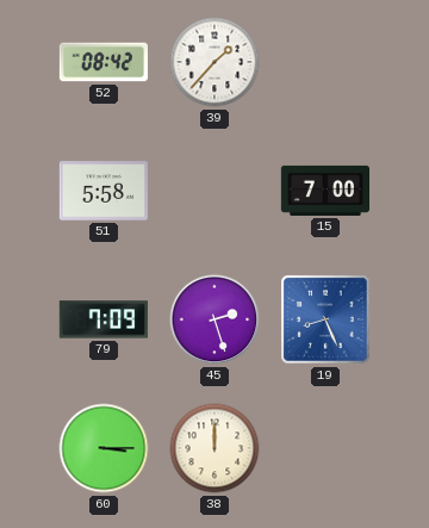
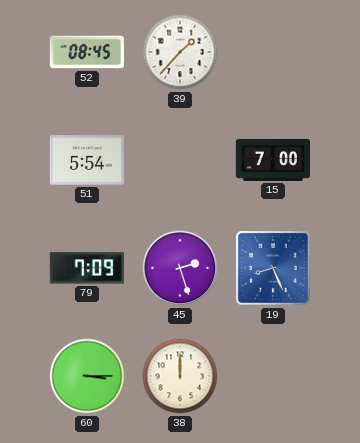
52: 08:42 -> 08:45 (86, 52)
51: 5:58 -> 5:54 (86, 160)
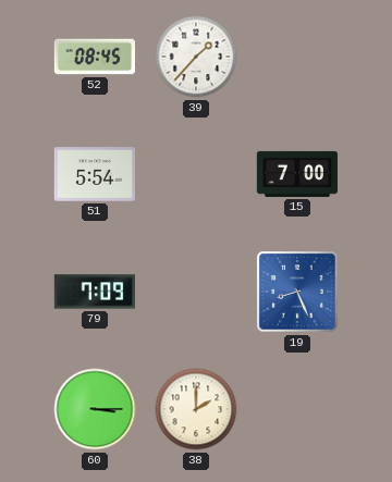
45: 2:27 -> none (180, 268)
38: 12:00 -> 2:00 (196, 409)
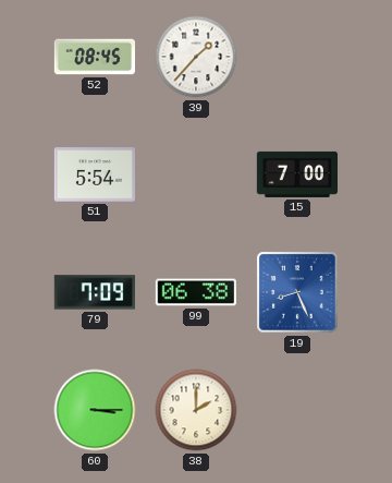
99: none -> 06:38 (195, 292)
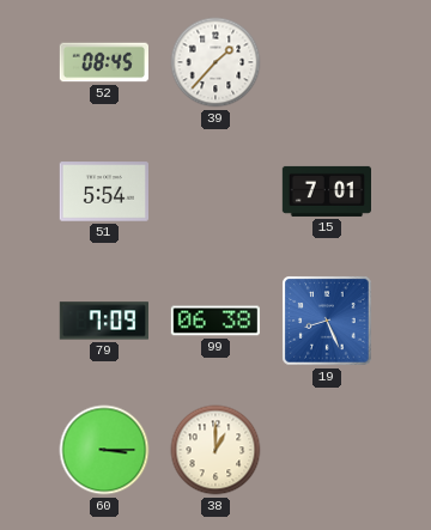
15: 7:00 -> 7:01 (326, 191)
38: 2:00 -> 1:00 (215, 450)
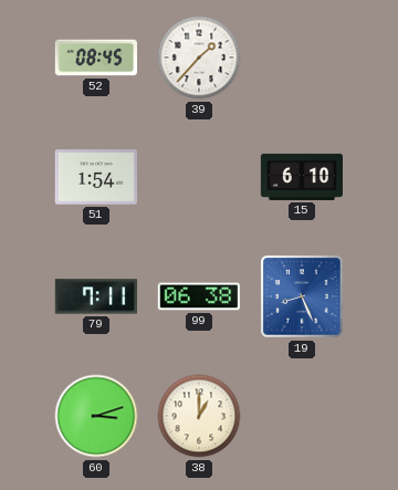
51: 5:54 -> 1:54 (95, 177)
15: 7:01 -> 6:10 (301, 177)
79: 7:09 -> 7:11 (95, 296)
60: 3:15 -> 3:12 (96, 416)
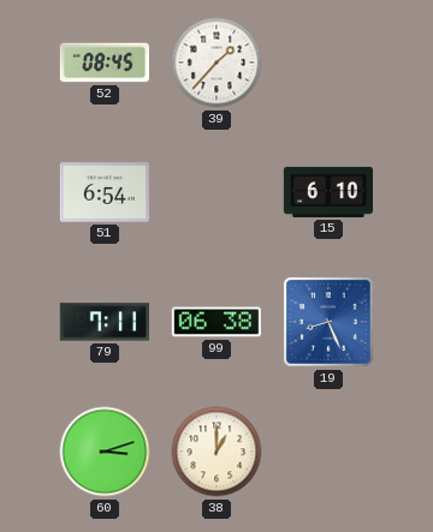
51: 1:54 -> 6:54 (103, 192)
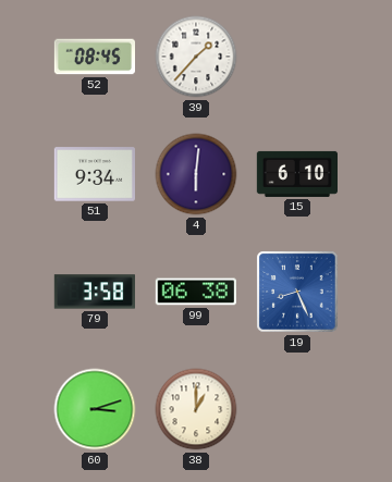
51: 6:54 -> 9:34 (94, 174)
4: none -> 6:01 (196, 174)
79: 7:11 -> 3:58 (94, 292)
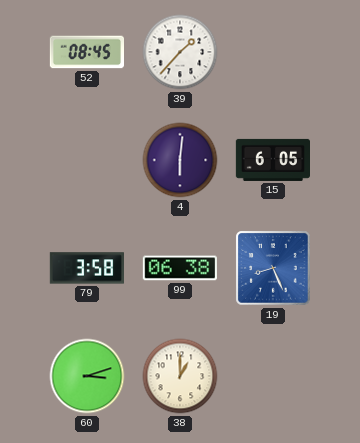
51: 9:34 -> none (94, 174)
15: 6:10 -> 6:05 (272, 160)
